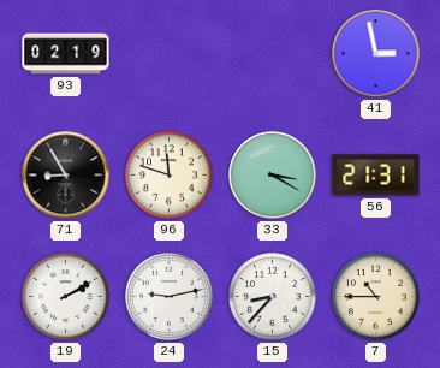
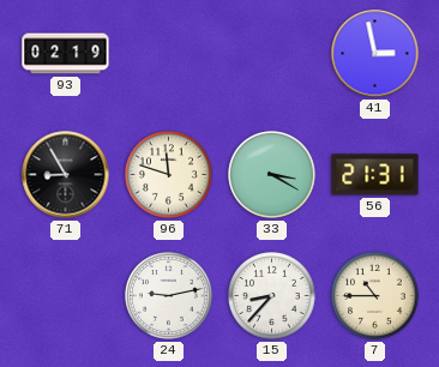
19: 2:10 -> none (66, 297)
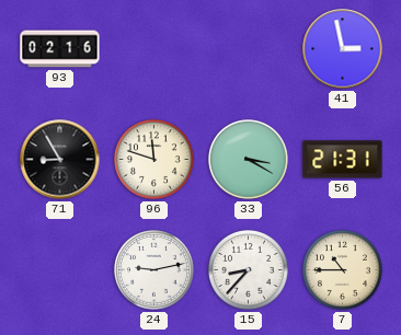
93: 02:19 -> 02:16 (60, 49)
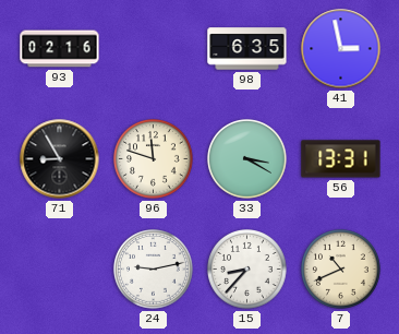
98: none -> 6:35 (247, 49)
56: 21:31 -> 13:31 (341, 159)
7: 10:45 -> 10:41 (341, 270)
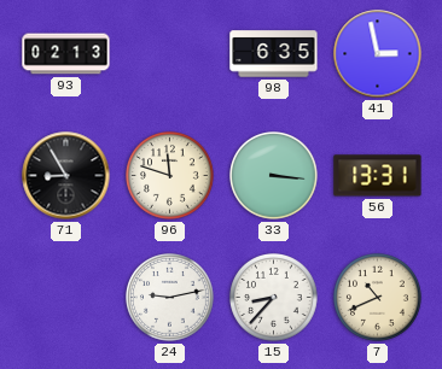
93: 02:16 -> 02:13 (66, 54)
33: 3:20 -> 3:16 (274, 176)
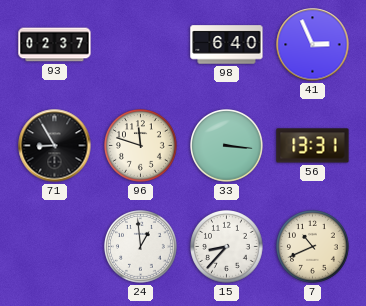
93: 02:13 -> 02:37 (55, 45)
98: 6:35 -> 6:40 (227, 45)
41: 2:58 -> 2:56 (313, 45)
24: 9:13 -> 12:59 (141, 247)
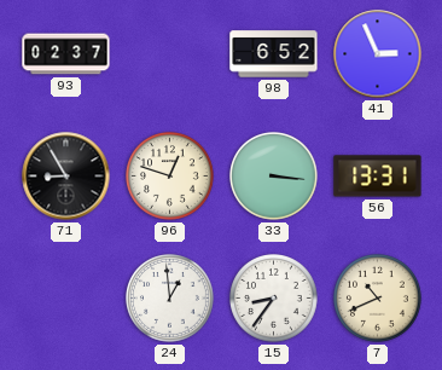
98: 6:40 -> 6:52 (274, 54)
96: 11:48 -> 12:48 (170, 177)
15: 8:37 -> 8:36 (274, 299)
